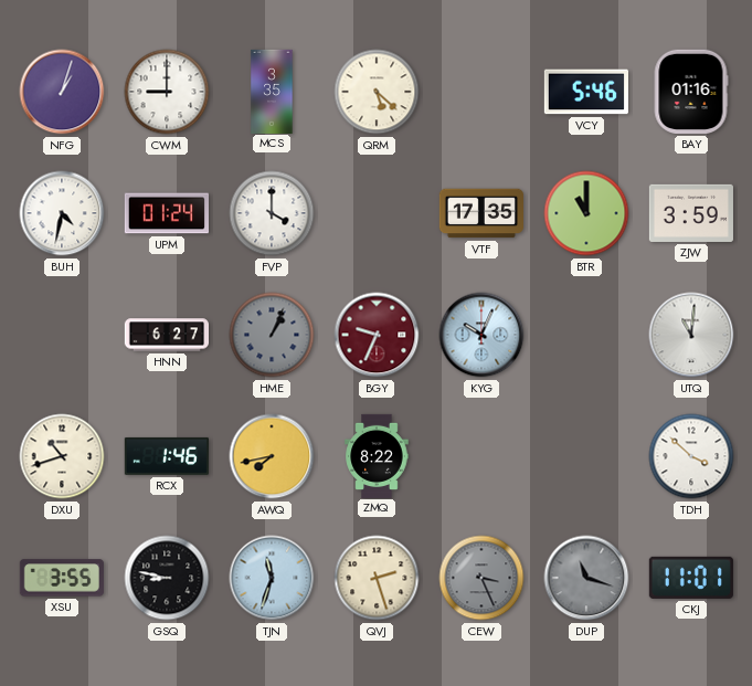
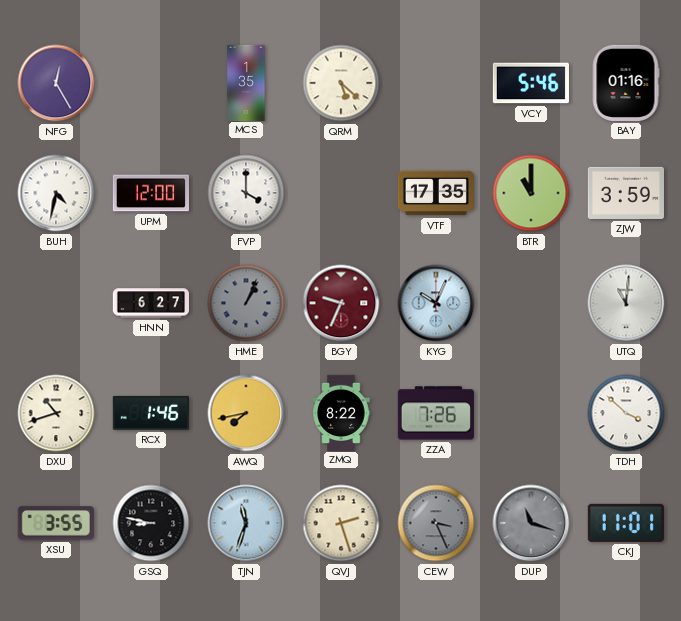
NFG: 1:03 -> 12:25 (56, 83)
CWM: 9:00 -> none (167, 92)
MCS: 3:35 -> 1:35 (246, 82)
UPM: 01:24 -> 12:00 (150, 193)
ZZA: none -> 7:26 (436, 413)
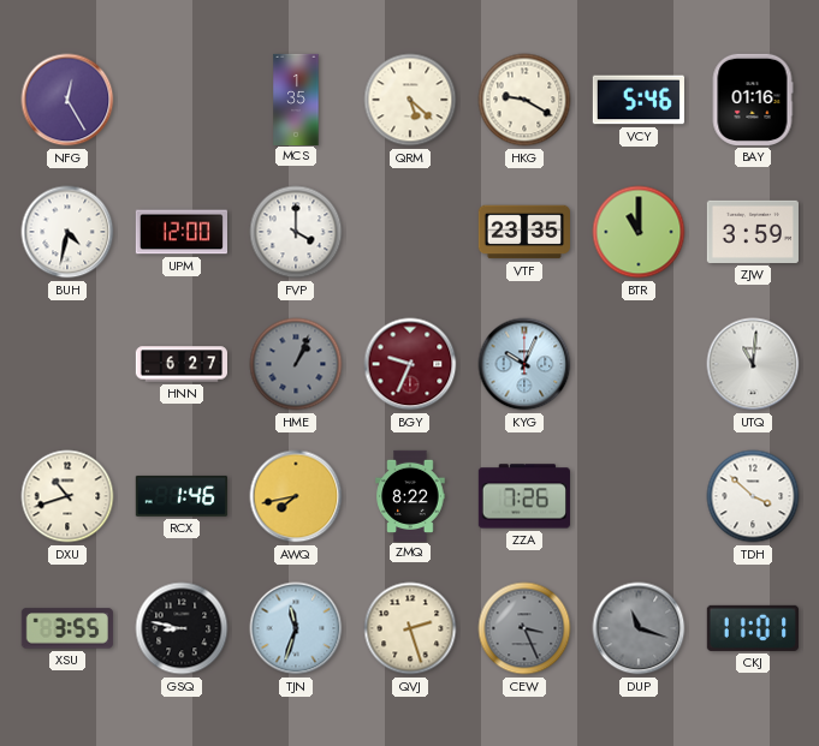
HKG: none -> 9:20 (524, 100)
VTF: 17:35 -> 23:35 (523, 232)
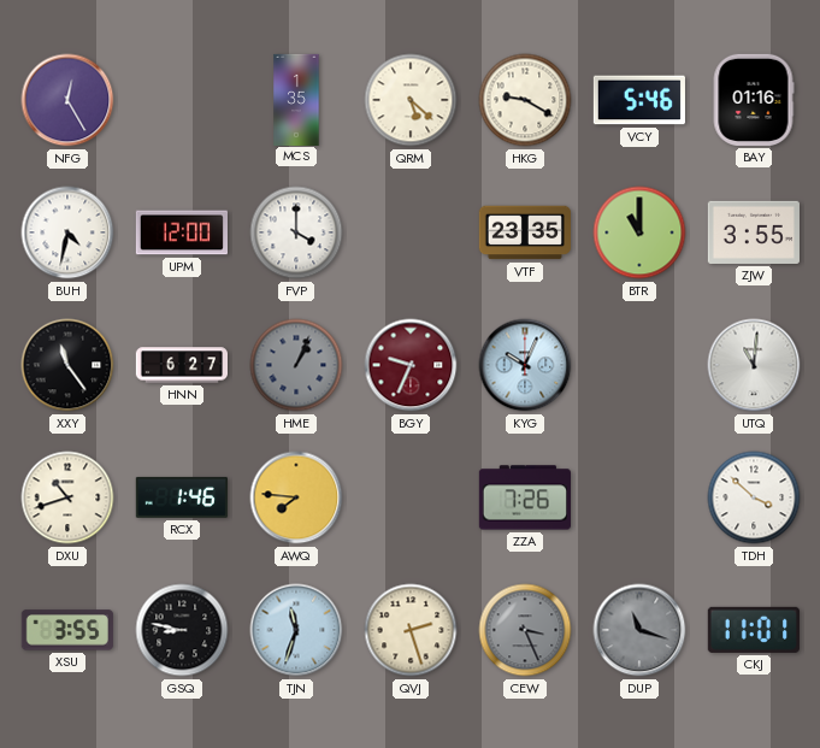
ZJW: 3:59 -> 3:55 (754, 232)
XXY: none -> 11:24 (67, 365)
AWQ: 7:43 -> 7:46 (296, 497)
ZMQ: 8:22 -> none (410, 495)
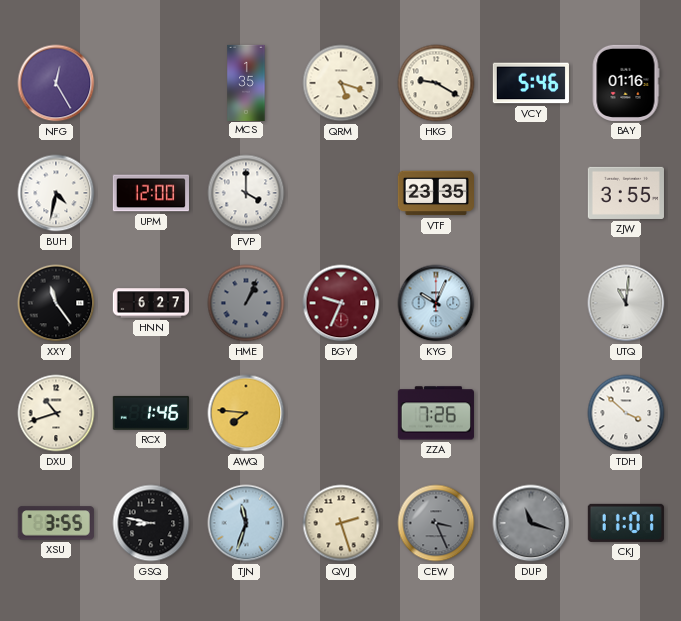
QRM: 5:22 -> 5:18 (341, 83)
BTR: 11:00 -> none (639, 232)
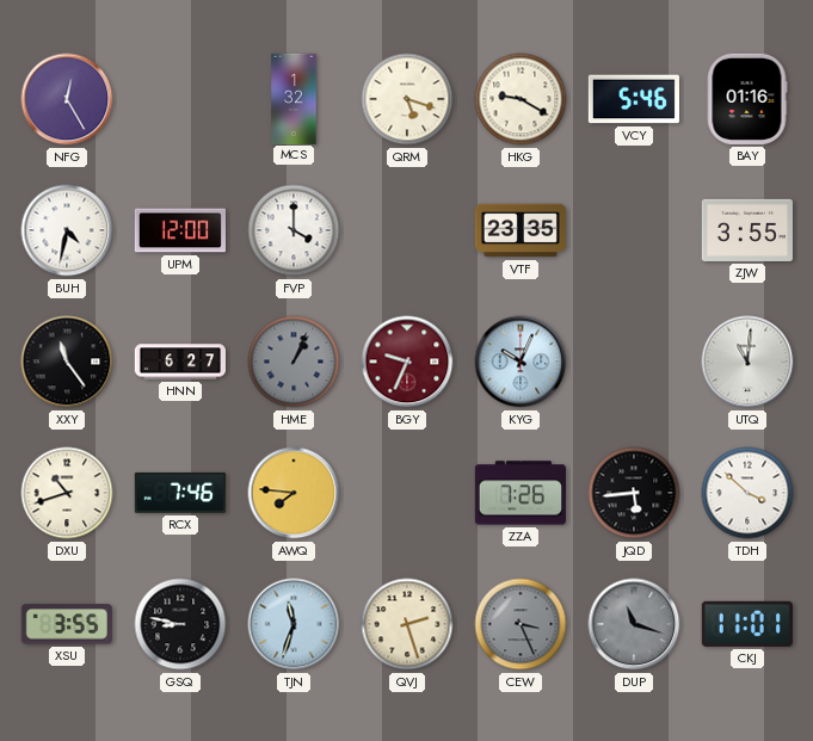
MCS: 1:35 -> 1:32 (294, 98)
RCX: 1:46 -> 7:46 (180, 493)
JQD: none -> 5:44 (634, 493)
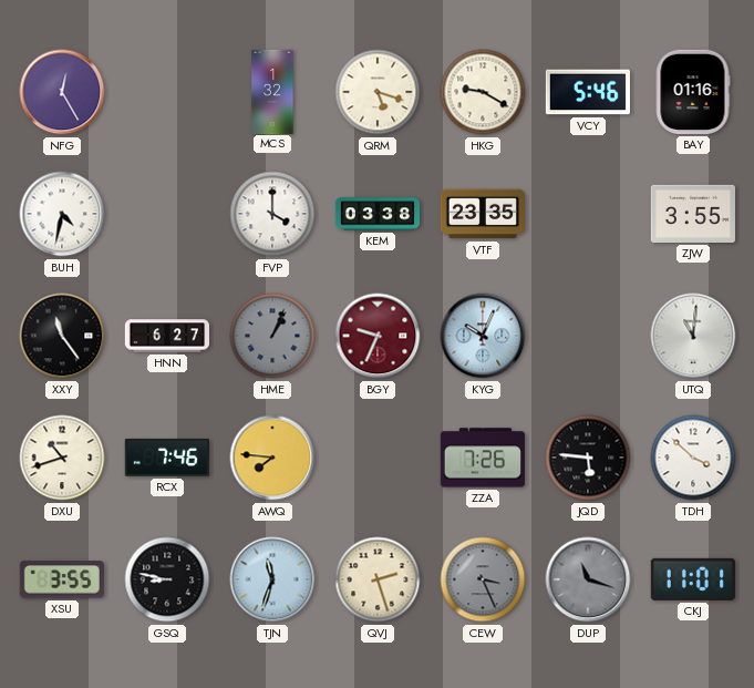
UPM: 12:00 -> none (179, 230)
KEM: none -> 03:38 (376, 214)
JQD: 5:44 -> 5:46 (588, 458)
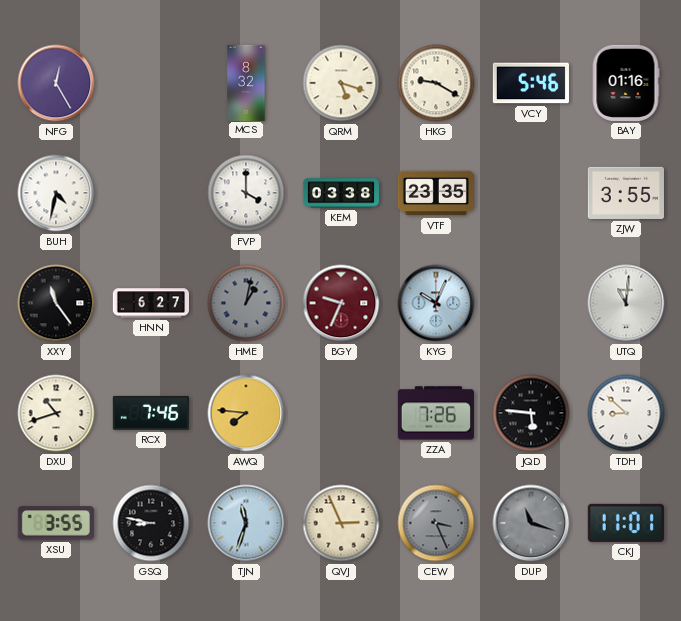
MCS: 1:32 -> 8:32 (246, 82)
HME: 1:04 -> 1:02 (246, 303)
TDH: 3:52 -> 8:52 (626, 413)
QVJ: 2:27 -> 2:56 (341, 523)
